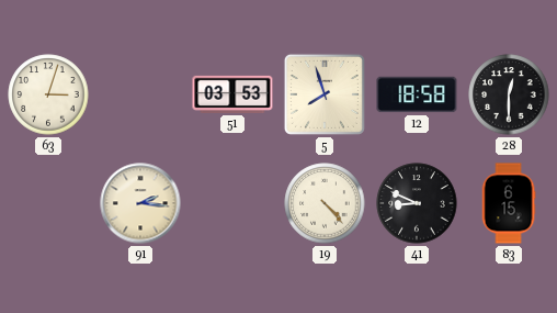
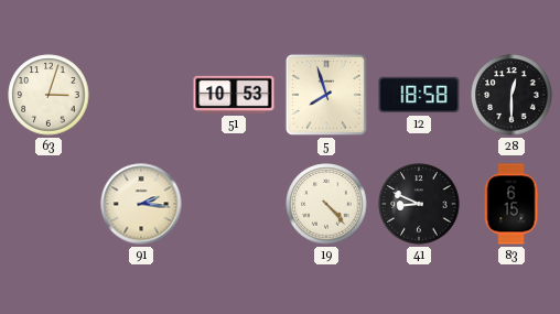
51: 03:53 -> 10:53 (234, 95)
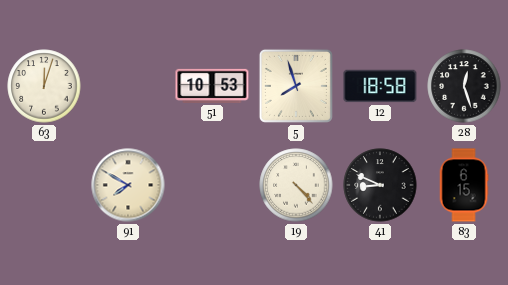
63: 3:03 -> 12:03 (44, 86)
28: 12:30 -> 12:27 (464, 86)
91: 2:16 -> 7:50 (128, 185)
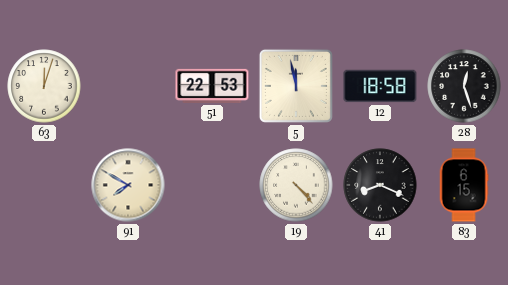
51: 10:53 -> 22:53 (212, 86)
5: 7:57 -> 11:58 (296, 86)
41: 8:49 -> 8:19 (380, 185)
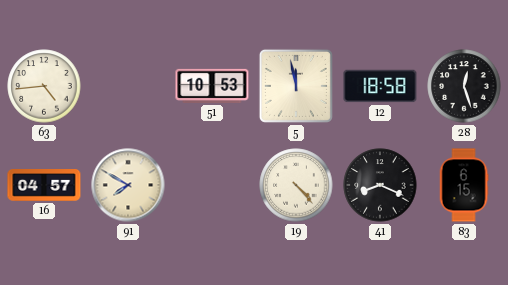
63: 12:03 -> 4:44 (44, 86)
51: 22:53 -> 10:53 (212, 86)
16: none -> 04:57 (44, 186)
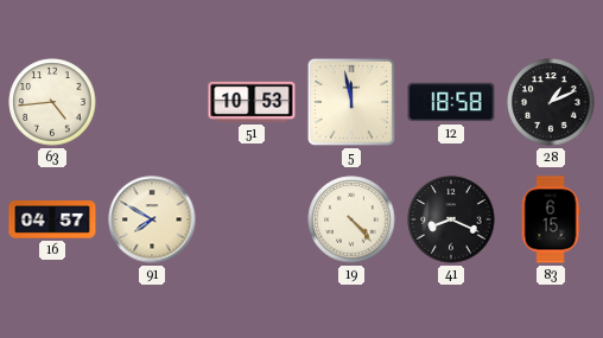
28: 12:27 -> 1:11 (551, 102)
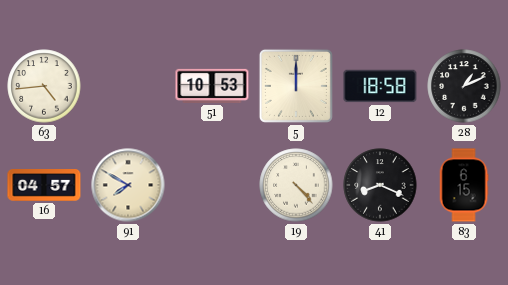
5: 11:58 -> 12:00 (296, 86)
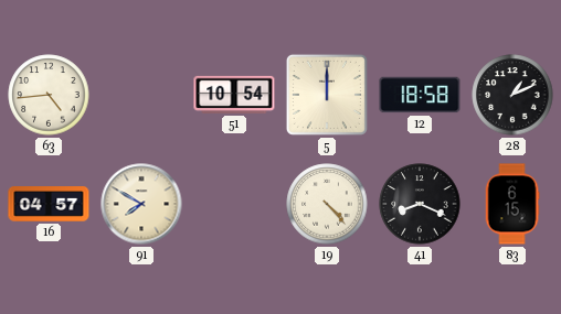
51: 10:53 -> 10:54 (234, 95)
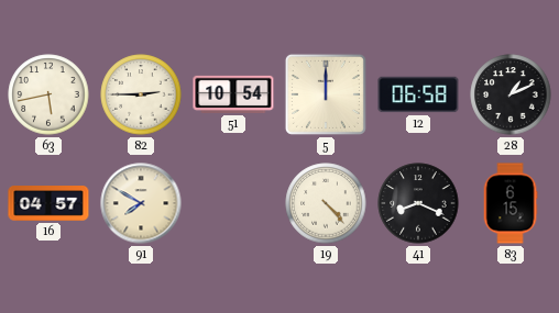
63: 4:44 -> 5:43 (48, 94)
82: none -> 2:45 (141, 94)
12: 18:58 -> 06:58 (418, 94)
